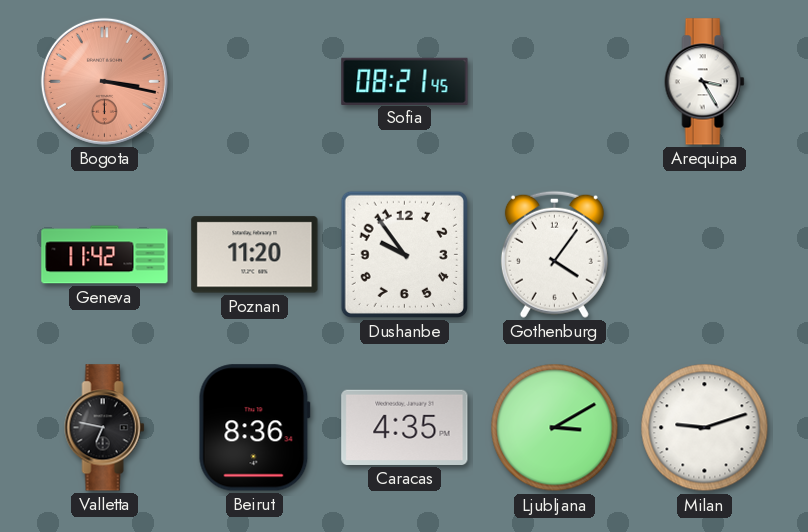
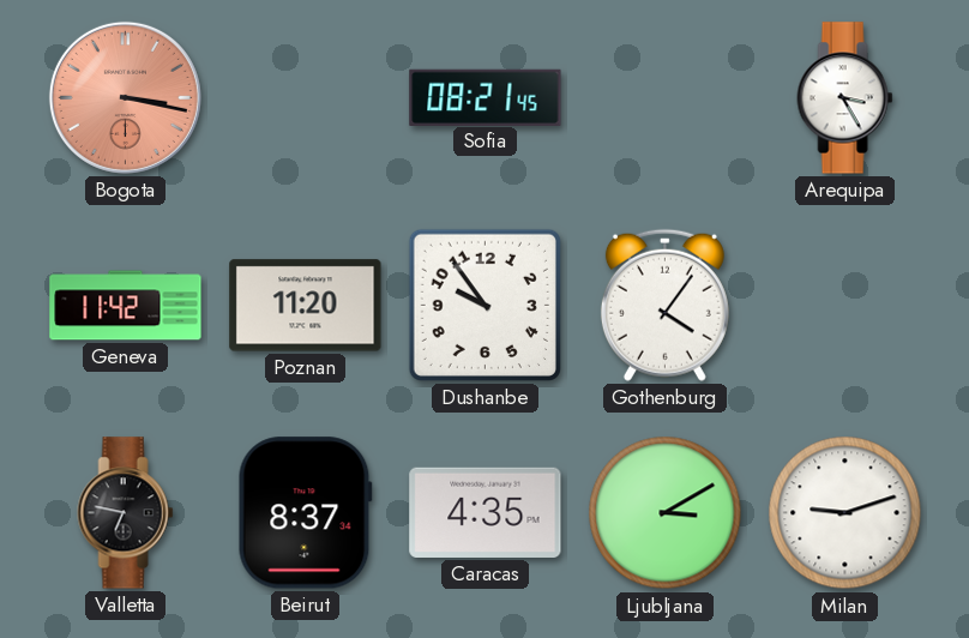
Beirut: 8:36 -> 8:37 (305, 513)
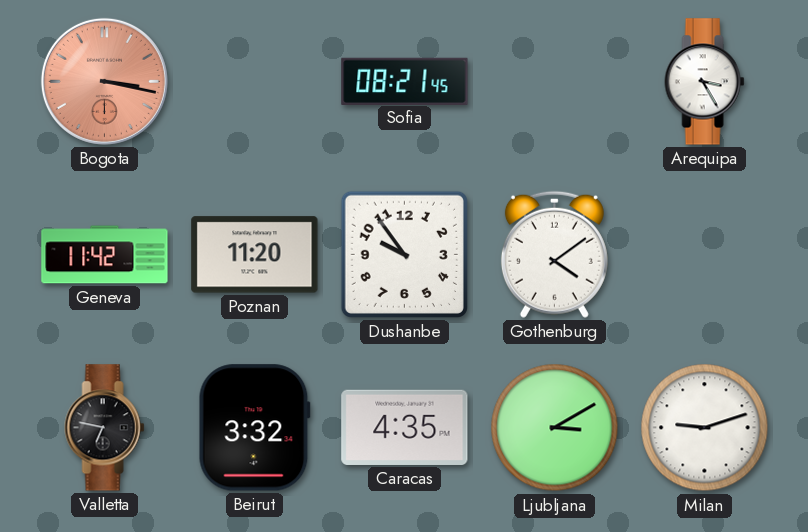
Gothenburg: 4:06 -> 4:09 (554, 254)
Beirut: 8:37 -> 3:32 (254, 428)
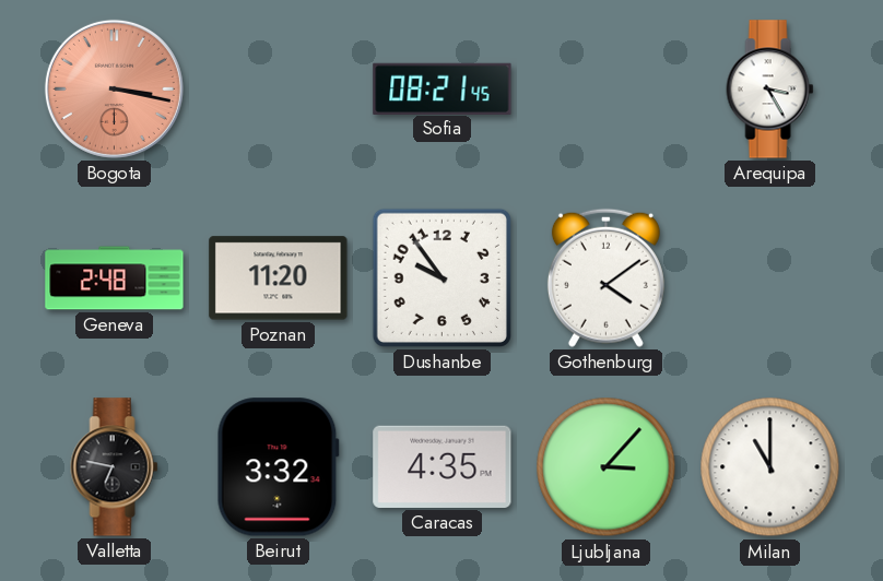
Geneva: 11:42 -> 2:48 (115, 278)
Ljubljana: 3:10 -> 3:07 (607, 467)
Milan: 9:12 -> 11:00 (770, 467)
